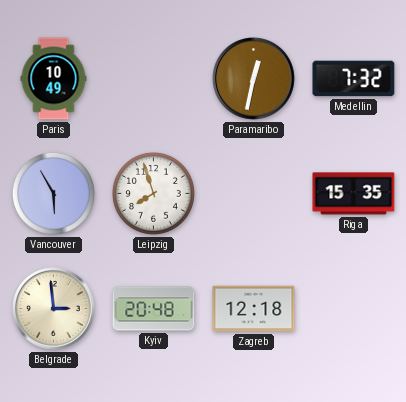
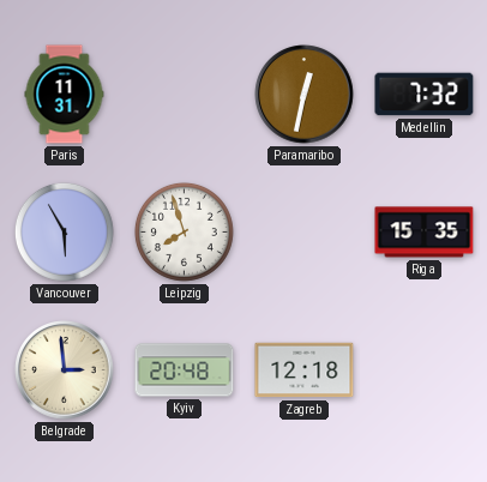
Paris: 10:49 -> 11:31 (65, 95)
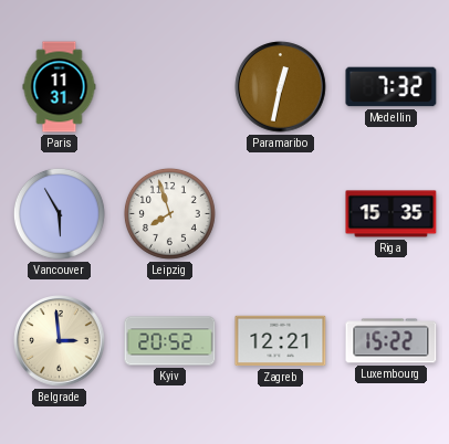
Kyiv: 20:48 -> 20:52 (170, 341)
Zagreb: 12:18 -> 12:21 (281, 341)
Luxembourg: none -> 15:22 (391, 341)
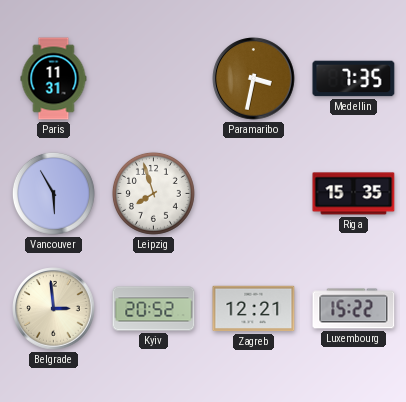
Paramaribo: 12:32 -> 3:32 (254, 79)
Medellin: 7:32 -> 7:35 (354, 79)
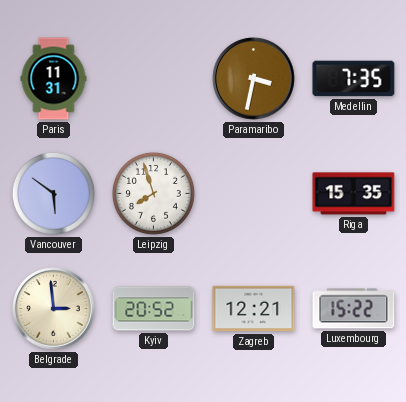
Vancouver: 5:55 -> 5:51 (53, 193)
